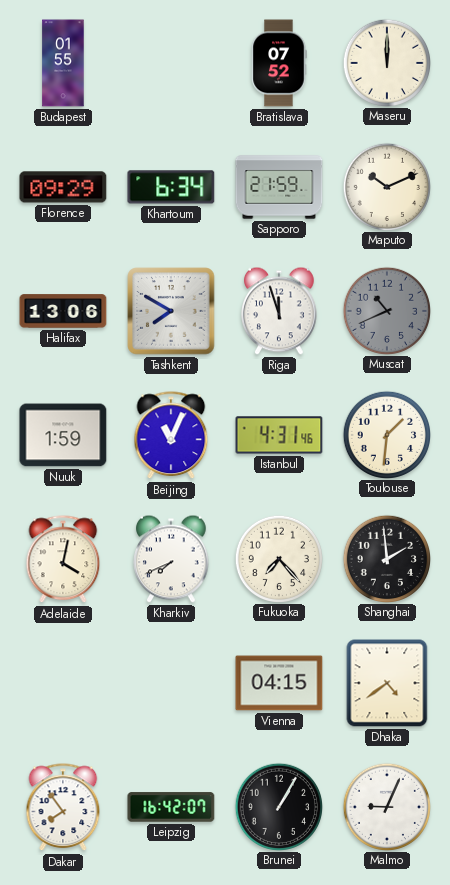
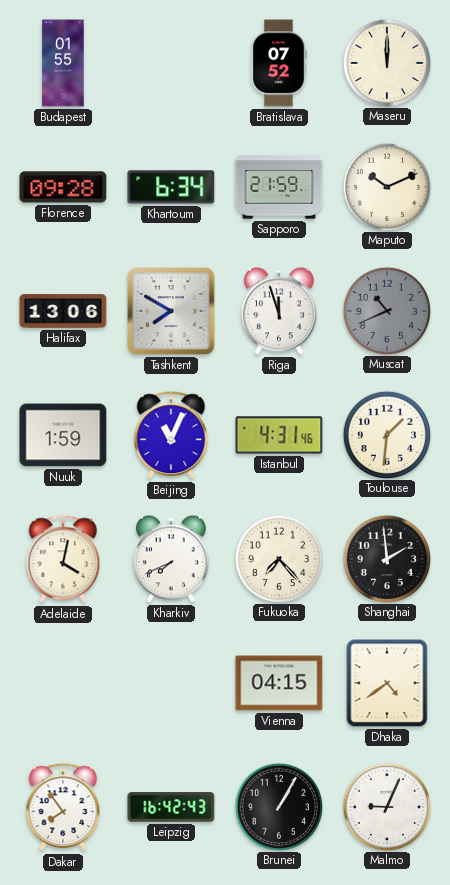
Florence: 09:29 -> 09:28 (63, 187)
Leipzig: 16:42:07 -> 16:42:43 (171, 807)
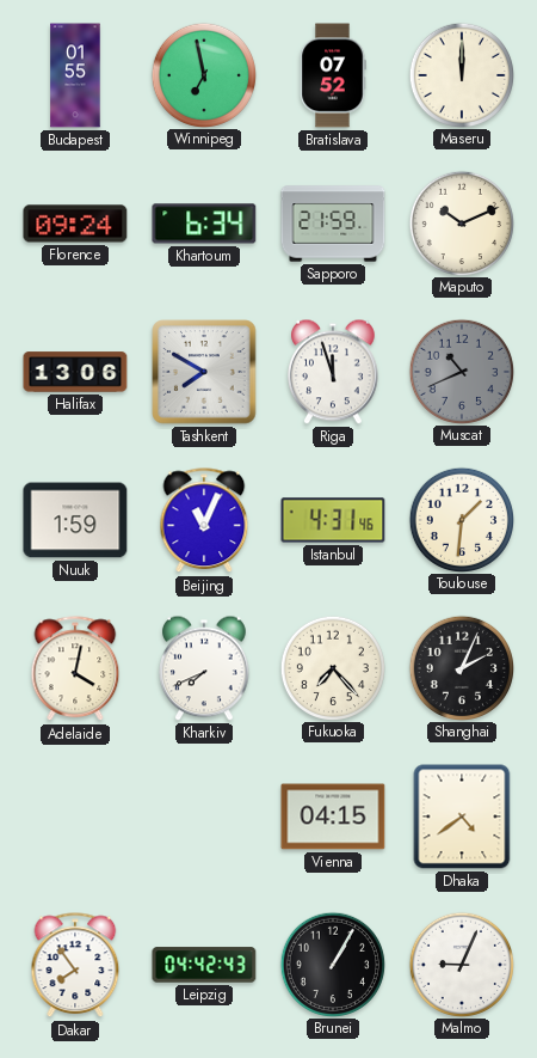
Winnipeg: none -> 6:58 (203, 74)
Florence: 09:28 -> 09:24 (75, 224)
Shanghai: 1:59 -> 2:04 (461, 667)
Leipzig: 16:42 -> 04:42 (204, 965)
